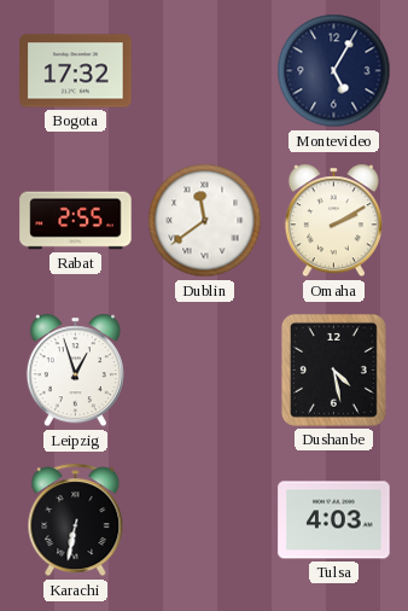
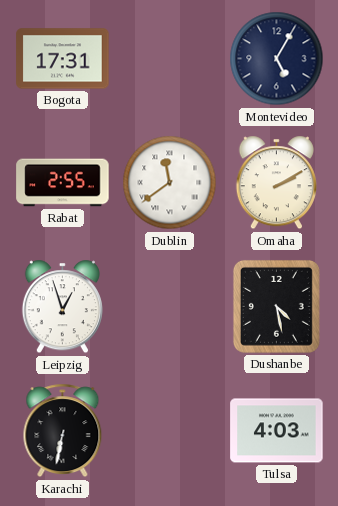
Bogota: 17:32 -> 17:31 (63, 59)
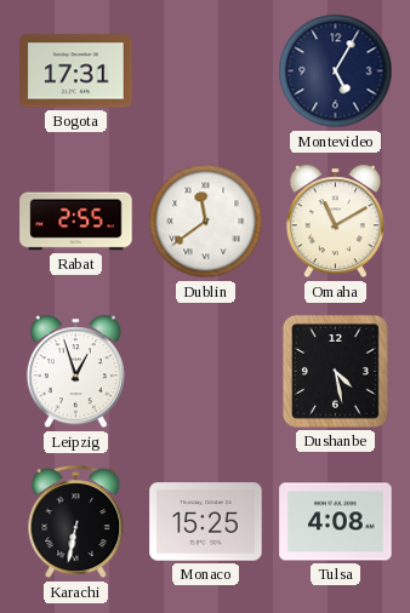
Omaha: 2:10 -> 11:10 (335, 222)
Monaco: none -> 15:25 (206, 522)
Tulsa: 4:03 -> 4:08 (336, 522)
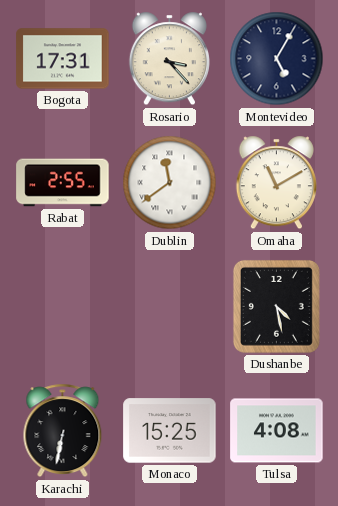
Rosario: none -> 3:23 (169, 59)
Leipzig: 12:57 -> none (75, 372)
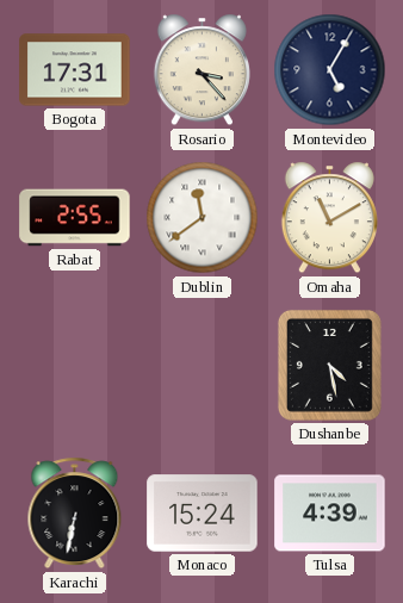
Monaco: 15:25 -> 15:24 (203, 514)
Tulsa: 4:08 -> 4:39 (330, 514)
